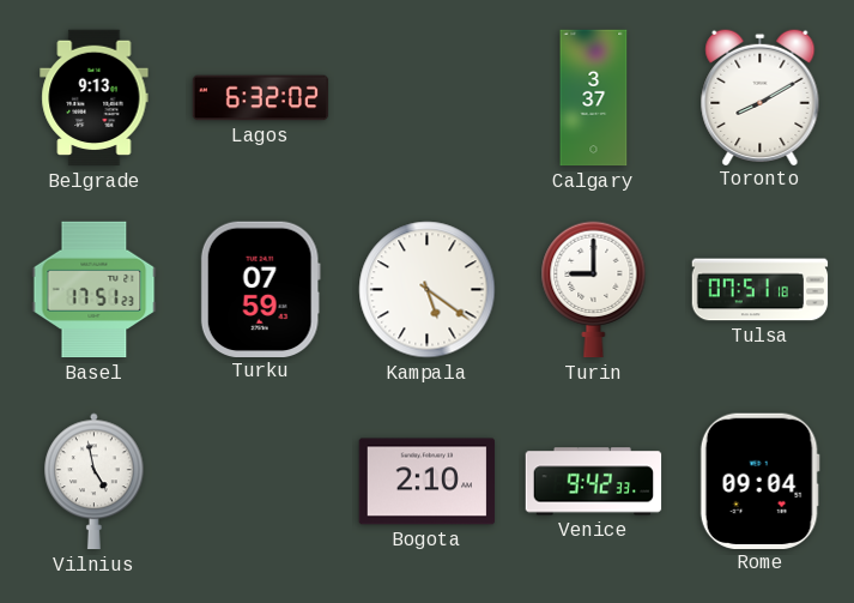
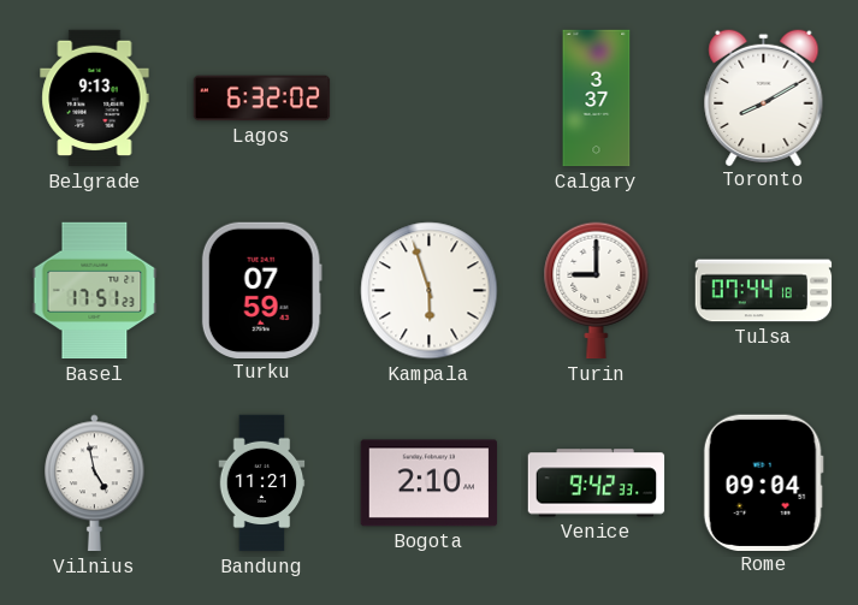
Kampala: 5:21 -> 5:57 (430, 291)
Tulsa: 07:51 -> 07:44 (764, 291)
Bandung: none -> 11:21 (262, 484)
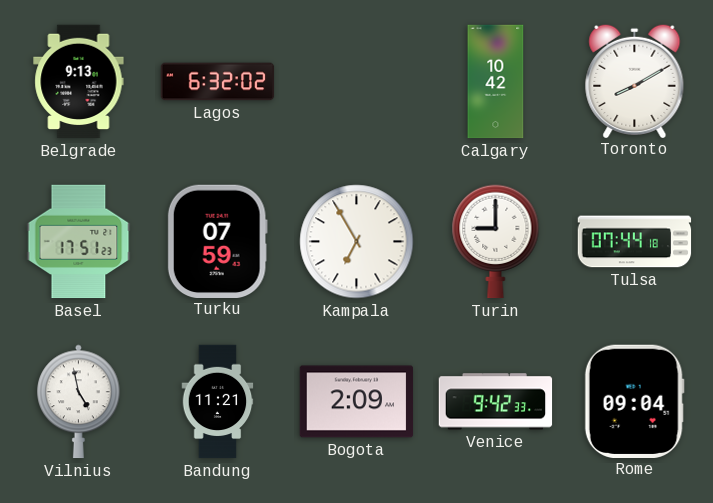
Calgary: 3:37 -> 10:42 (496, 82)
Kampala: 5:57 -> 6:55 (357, 242)
Bogota: 2:10 -> 2:09 (357, 402)
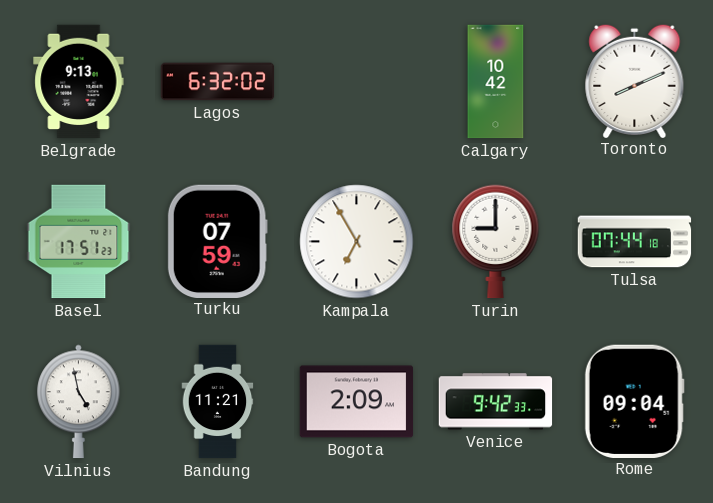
Toronto: 8:10 -> 8:11 (635, 80)
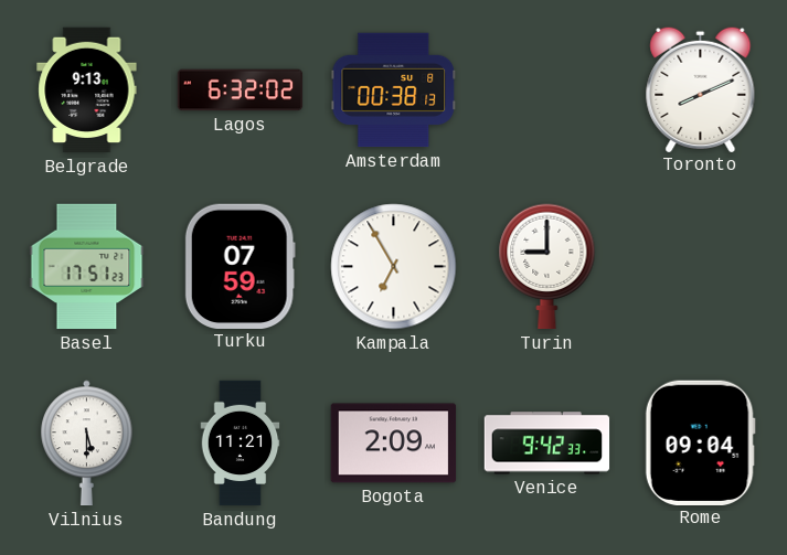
Amsterdam: none -> 00:38 (394, 90)
Calgary: 10:42 -> none (496, 82)
Tulsa: 07:44 -> none (635, 242)
Vilnius: 4:58 -> 5:30 (87, 444)
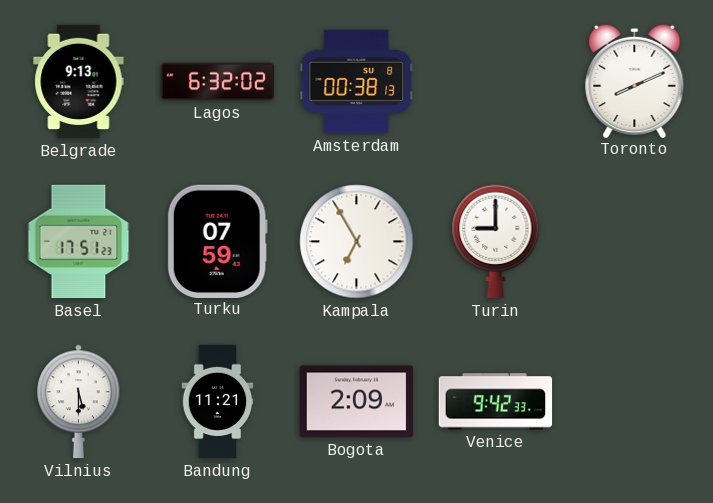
Rome: 09:04 -> none (700, 442)
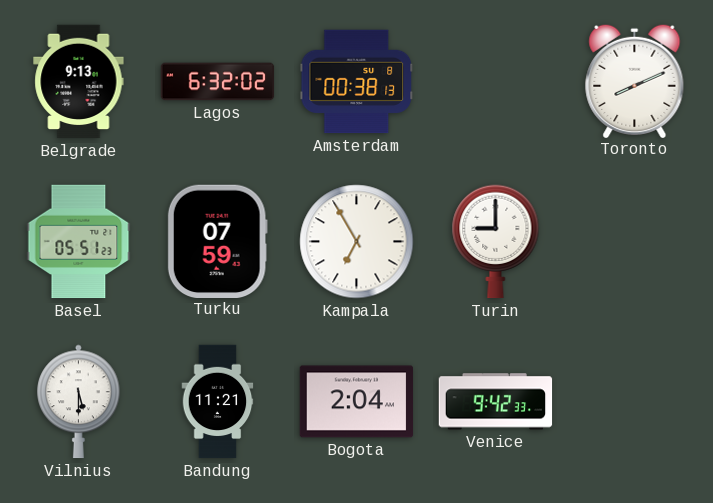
Basel: 17:51 -> 05:51 (79, 242)
Bogota: 2:09 -> 2:04 (357, 402)
